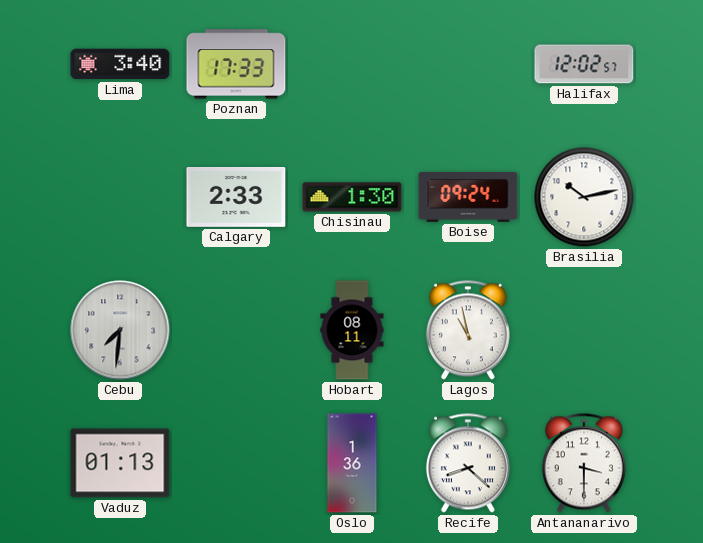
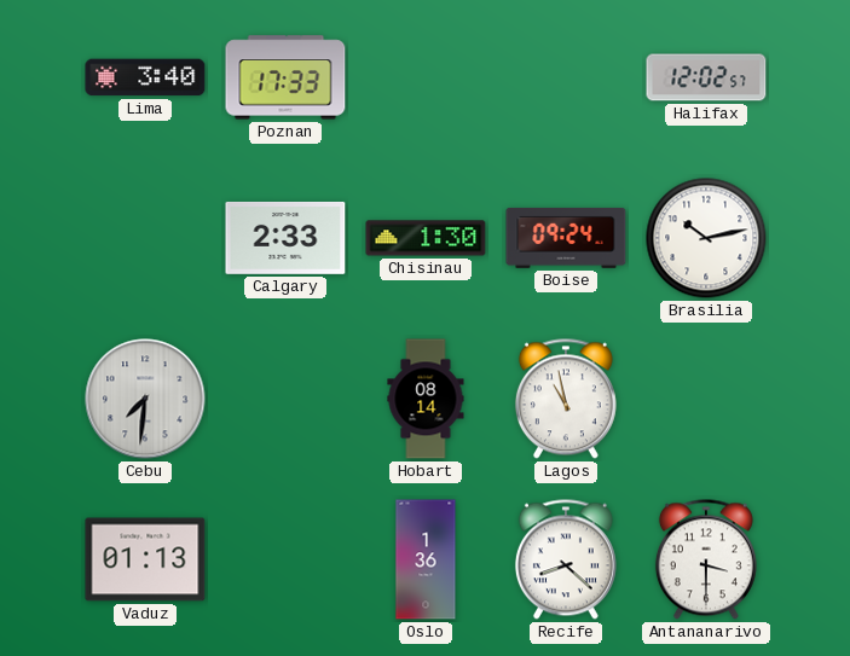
Hobart: 08:11 -> 08:14 (426, 399)
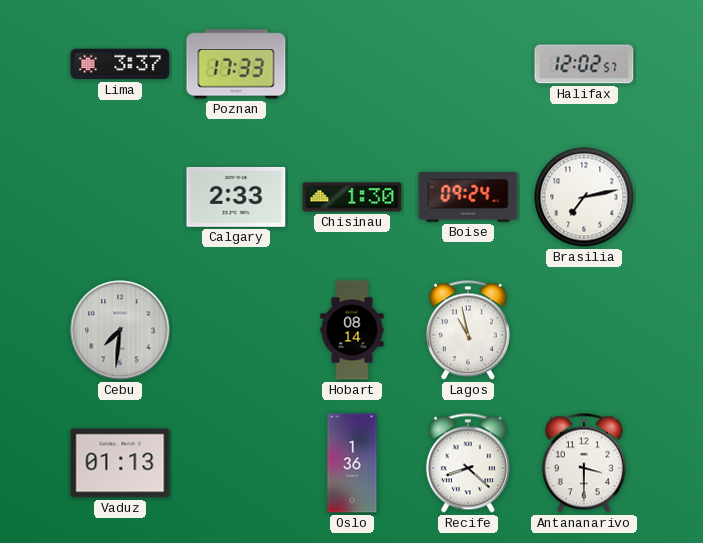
Lima: 3:40 -> 3:37 (120, 64)
Brasilia: 10:13 -> 7:13 (584, 197)
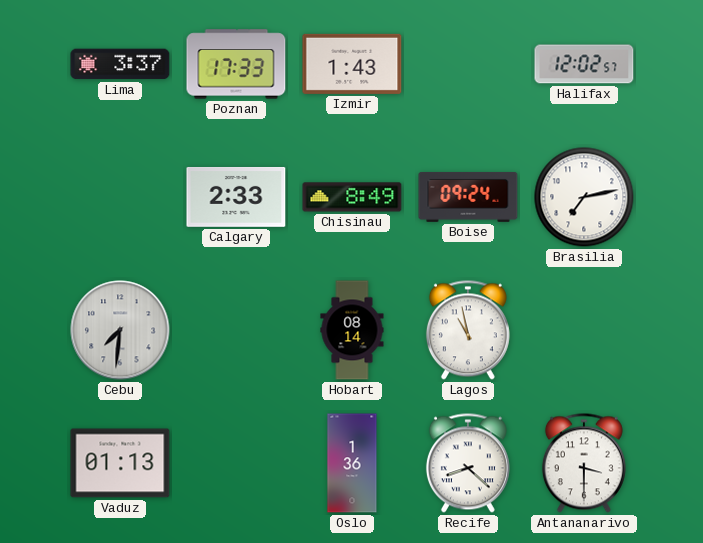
Izmir: none -> 1:43 (352, 64)
Chisinau: 1:30 -> 8:49 (352, 197)
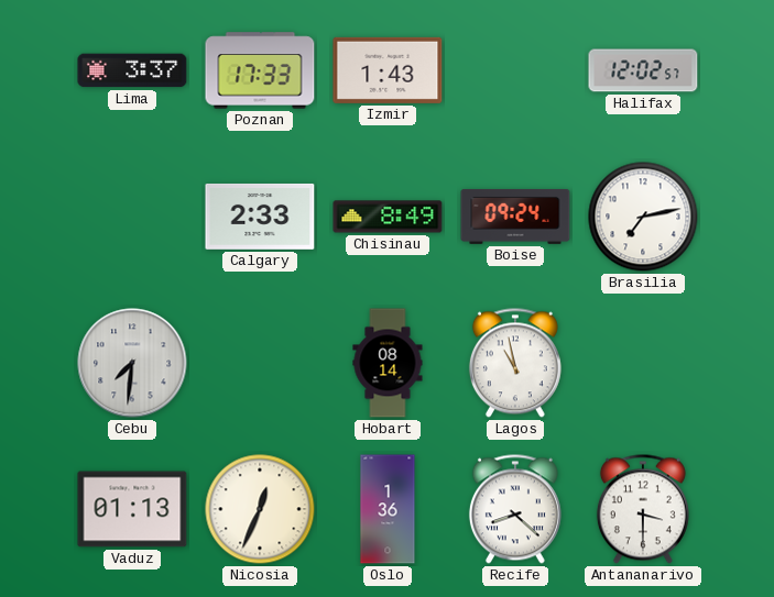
Nicosia: none -> 12:34 (260, 509)
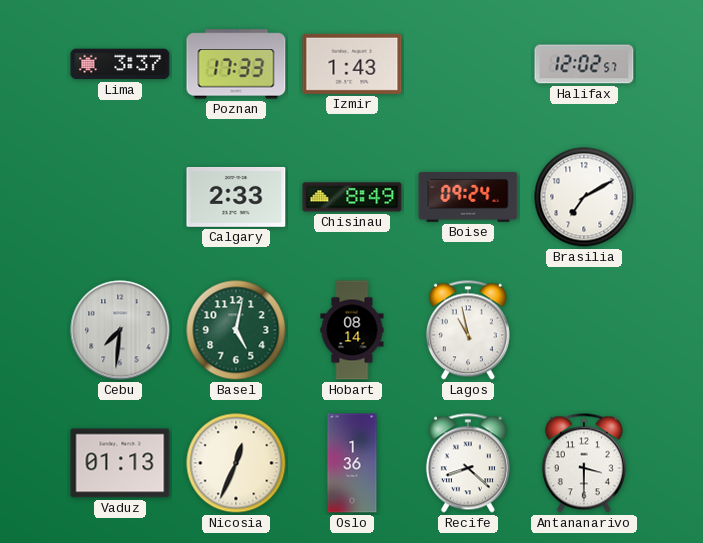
Brasilia: 7:13 -> 7:10 (584, 197)
Basel: none -> 5:02 (236, 330)
